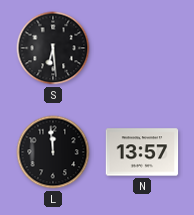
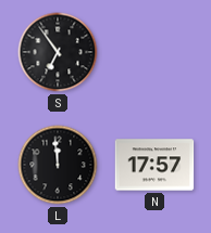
S: 6:29 -> 6:54 (58, 52)
N: 13:57 -> 17:57 (154, 165)
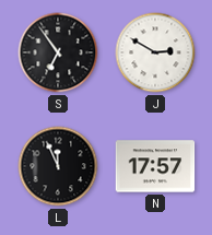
J: none -> 2:50 (155, 52)
L: 11:59 -> 11:56 (58, 166)
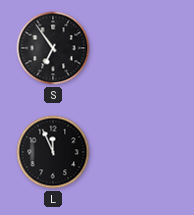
J: 2:50 -> none (155, 52)
N: 17:57 -> none (155, 166)
